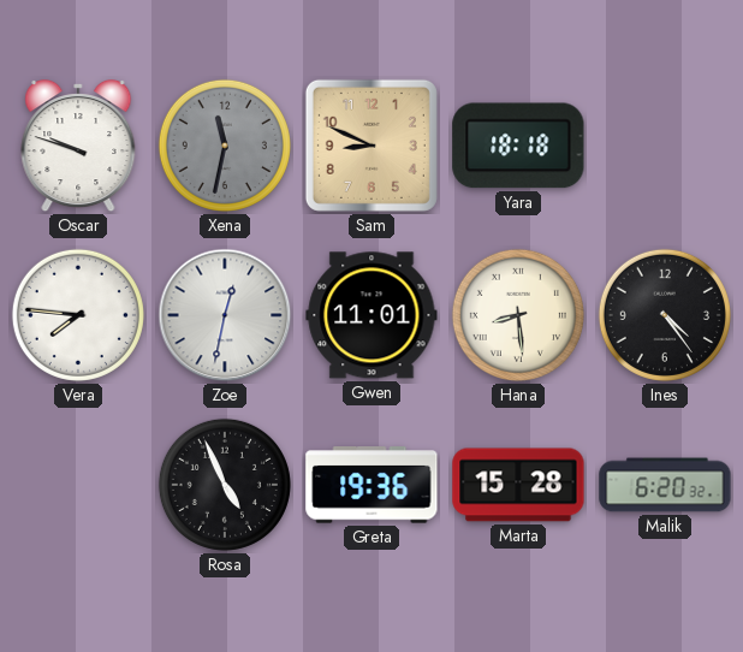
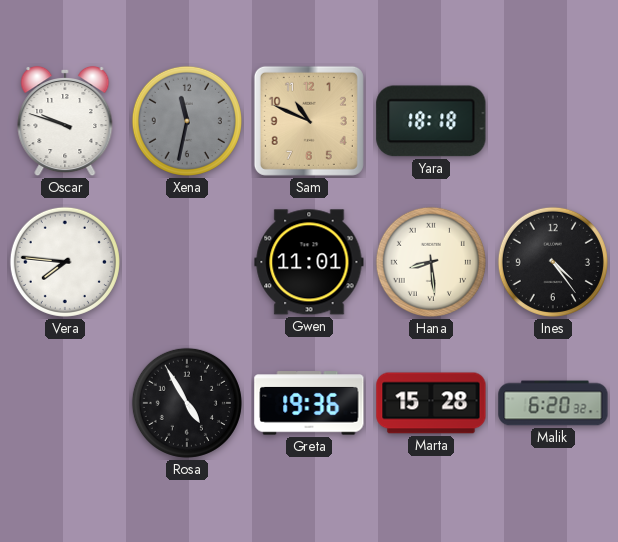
Sam: 8:49 -> 10:49 (309, 121)
Zoe: 12:32 -> none (225, 315)
Rosa: 4:56 -> 4:55 (187, 403)
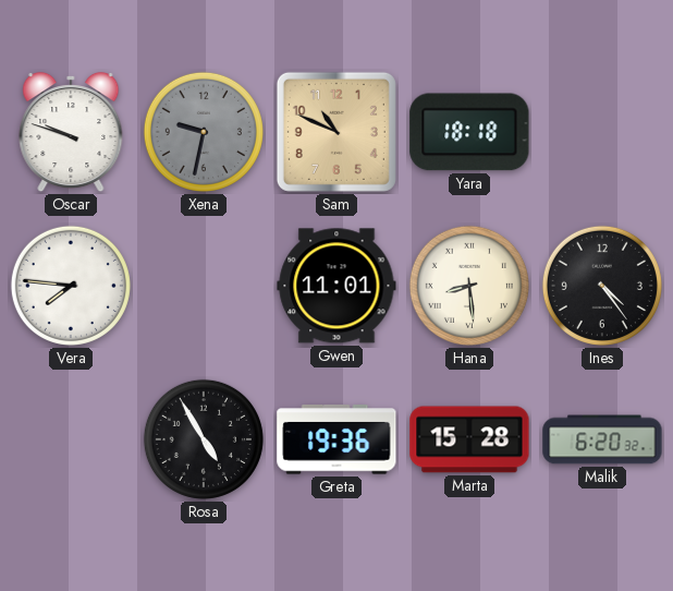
Xena: 11:32 -> 9:32 (204, 132)
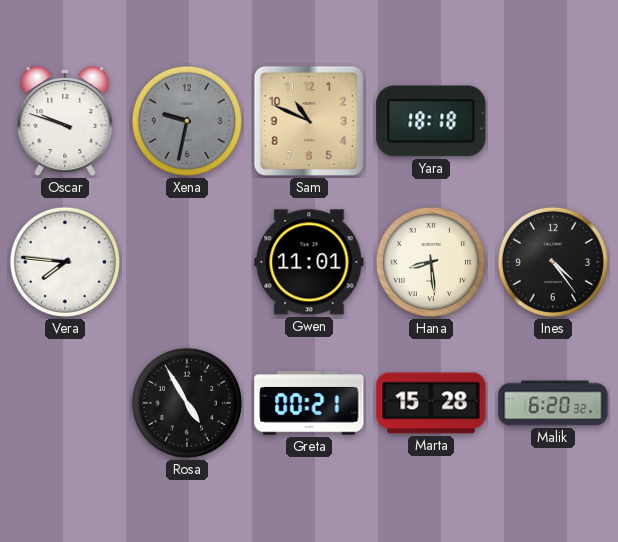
Greta: 19:36 -> 00:21 (309, 403)
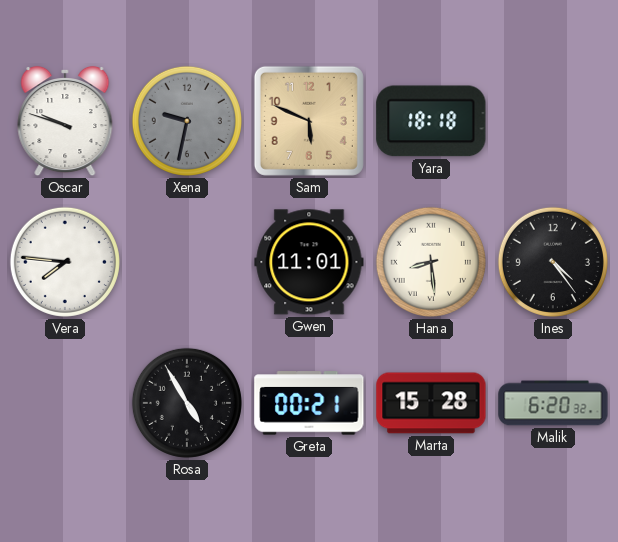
Sam: 10:49 -> 5:49 (309, 121)
